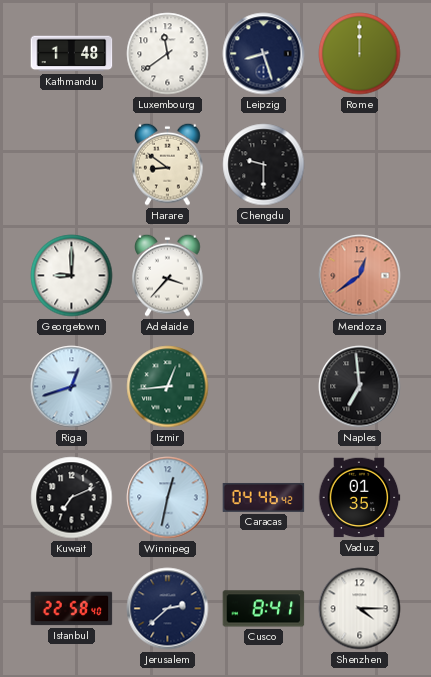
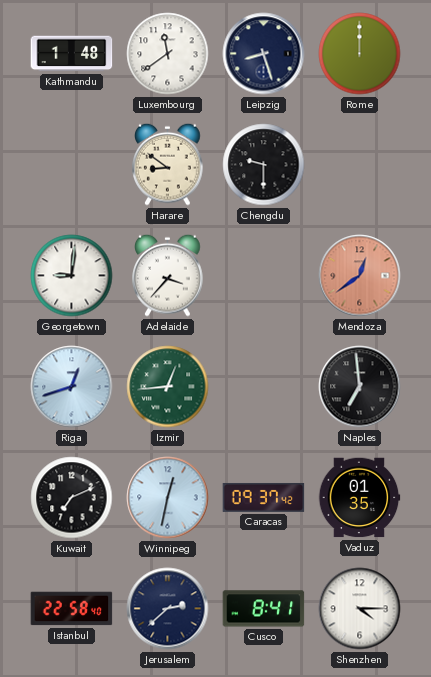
Georgetown: 9:00 -> 9:01 (72, 276)
Caracas: 04:46 -> 09:37 (264, 497)
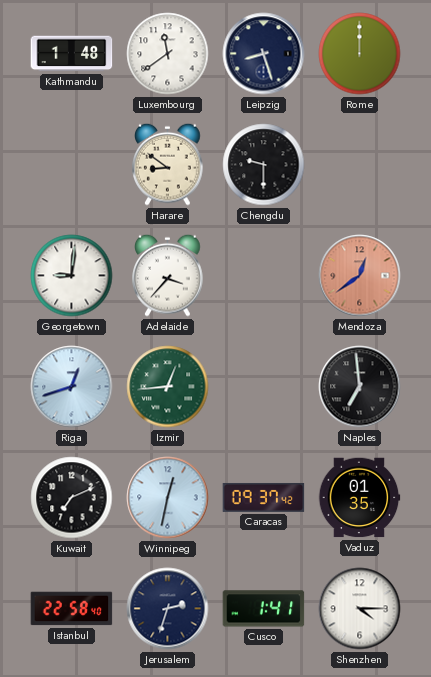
Jerusalem: 2:38 -> 2:33 (168, 609)
Cusco: 8:41 -> 1:41 (264, 609)
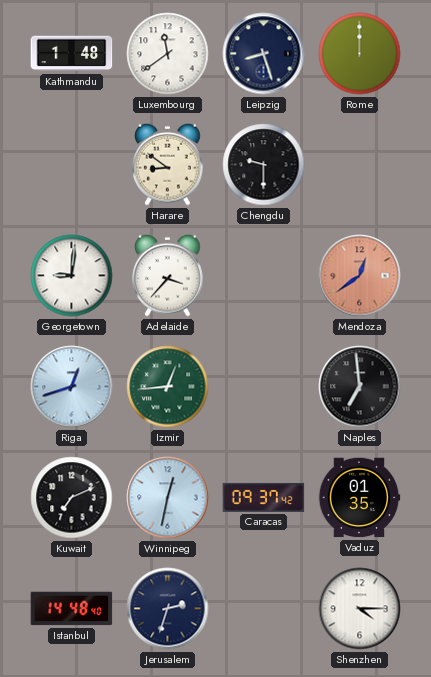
Istanbul: 22:58 -> 14:48 (72, 609)
Cusco: 1:41 -> none (264, 609)
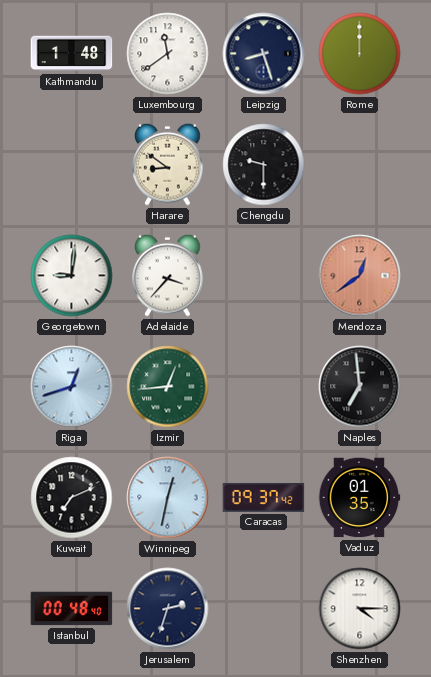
Istanbul: 14:48 -> 00:48 (72, 609)
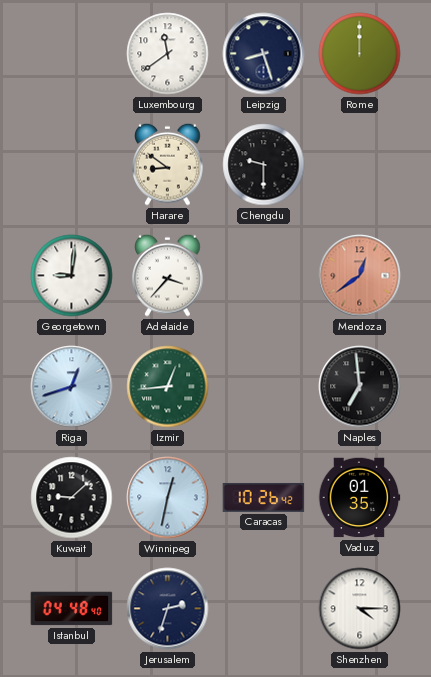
Kathmandu: 1:48 -> none (72, 54)
Kuwait: 7:11 -> 9:08 (72, 498)
Caracas: 09:37 -> 10:26 (264, 497)
Istanbul: 00:48 -> 04:48 (72, 609)
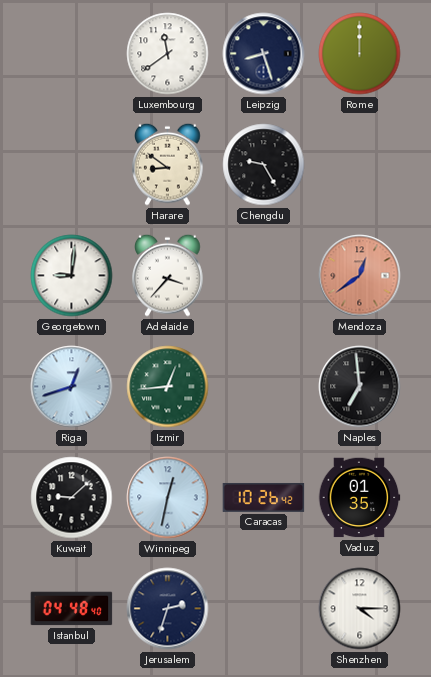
Chengdu: 9:30 -> 9:25 (264, 165)
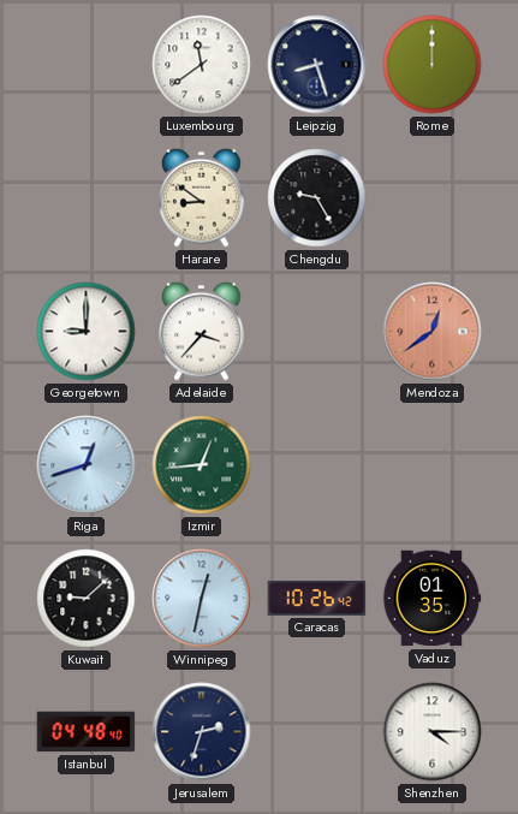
Georgetown: 9:01 -> 9:00 (87, 332)
Naples: 6:59 -> none (360, 387)
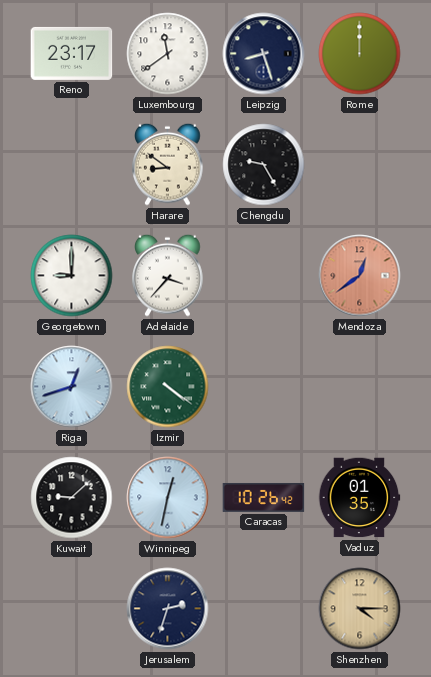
Reno: none -> 23:17 (72, 53)
Izmir: 12:44 -> 4:21 (168, 387)
Istanbul: 04:48 -> none (87, 732)
Shenzhen dial: white -> champagne (360, 609)
